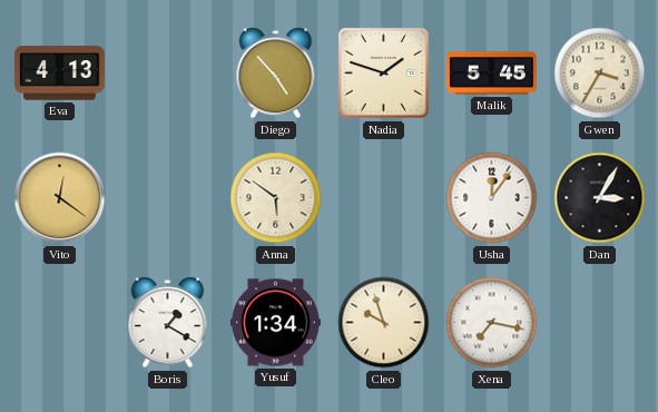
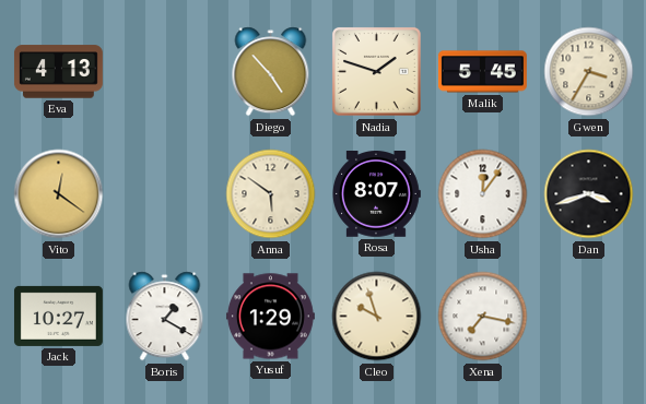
Rosa: none -> 8:07 (377, 194)
Dan: 3:05 -> 3:42 (589, 194)
Jack: none -> 10:27 (58, 316)
Yusuf: 1:34 -> 1:29 (270, 317)
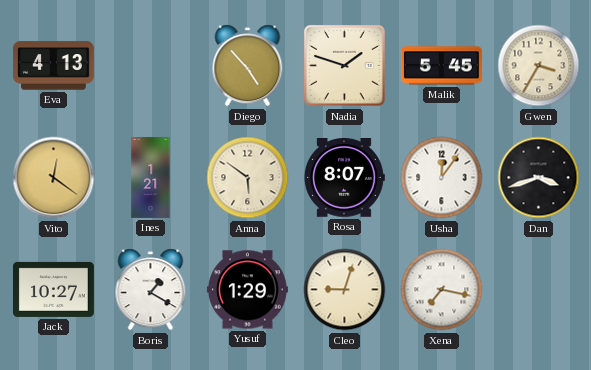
Ines: none -> 1:21 (151, 178)
Cleo: 9:57 -> 9:03 (345, 290)
